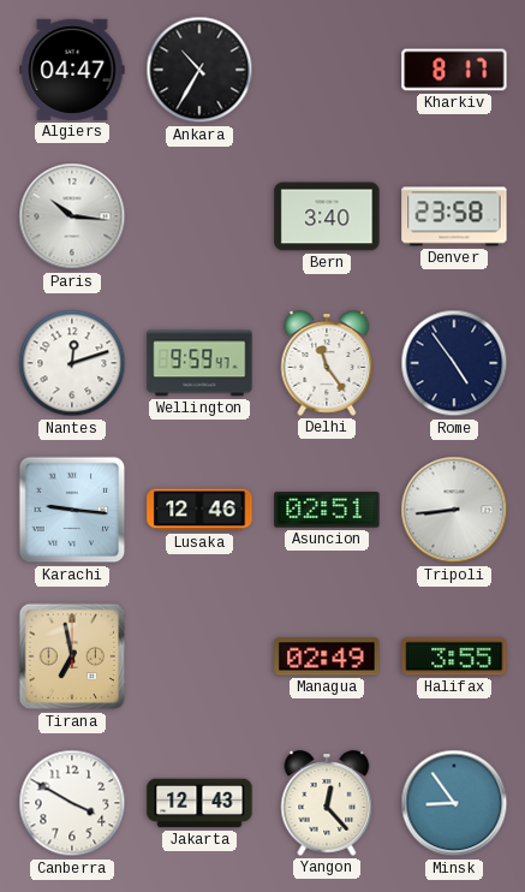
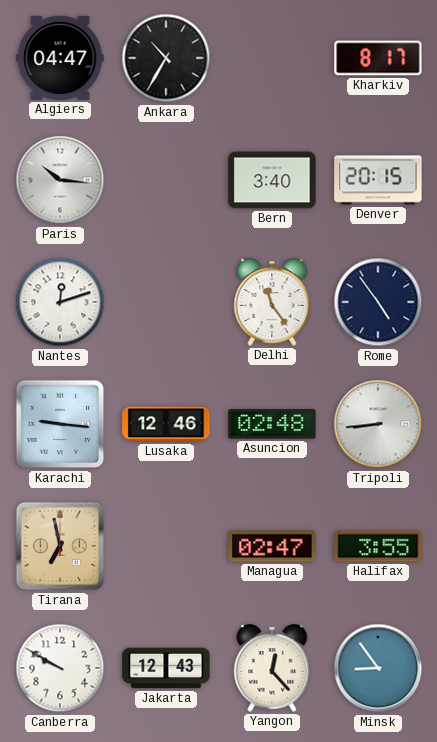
Denver: 23:58 -> 20:15 (378, 180)
Wellington: 9:59 -> none (199, 363)
Asuncion: 02:51 -> 02:48 (272, 424)
Managua: 02:49 -> 02:47 (272, 546)
Canberra: 3:50 -> 9:50 (60, 668)
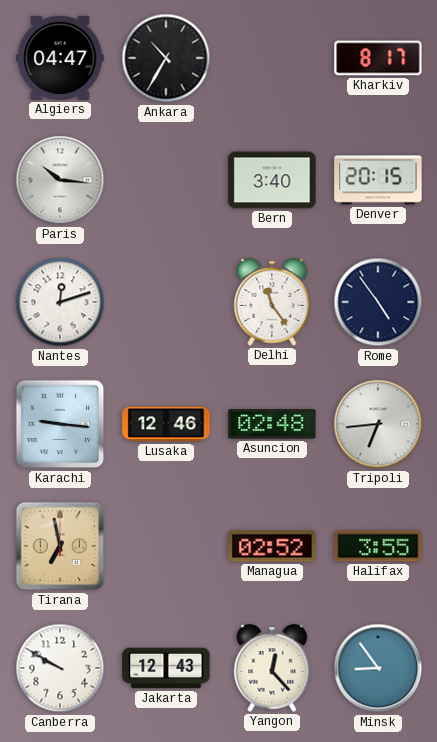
Tripoli: 8:44 -> 6:44 (378, 424)
Managua: 02:47 -> 02:52 (272, 546)
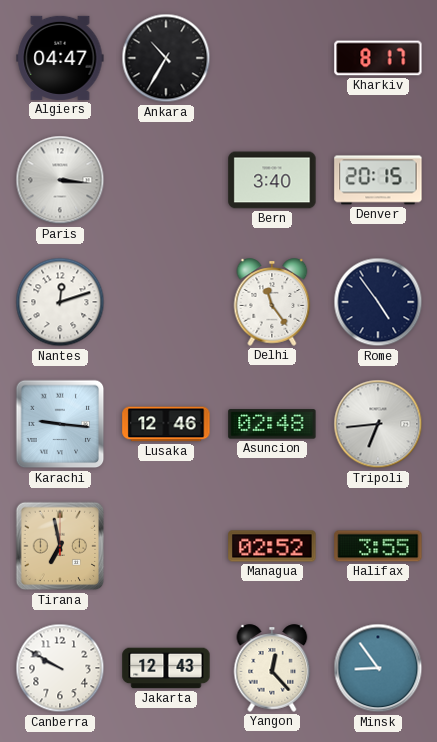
Paris: 10:16 -> 3:16 (60, 180)
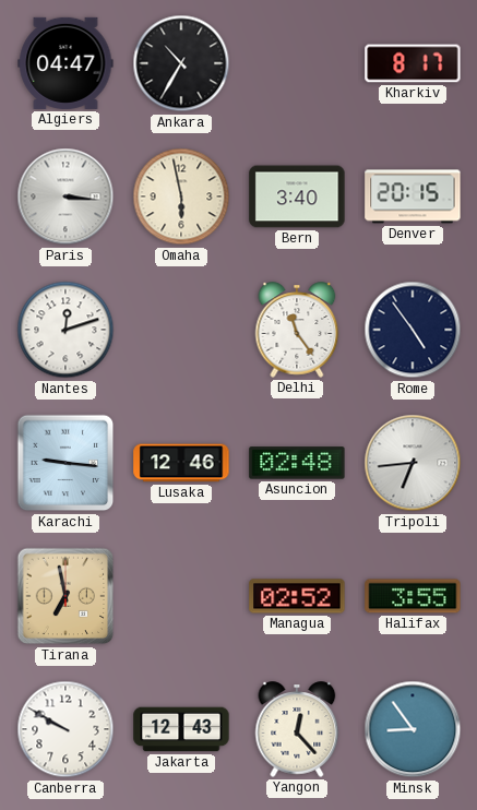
Omaha: none -> 5:58 (181, 196)
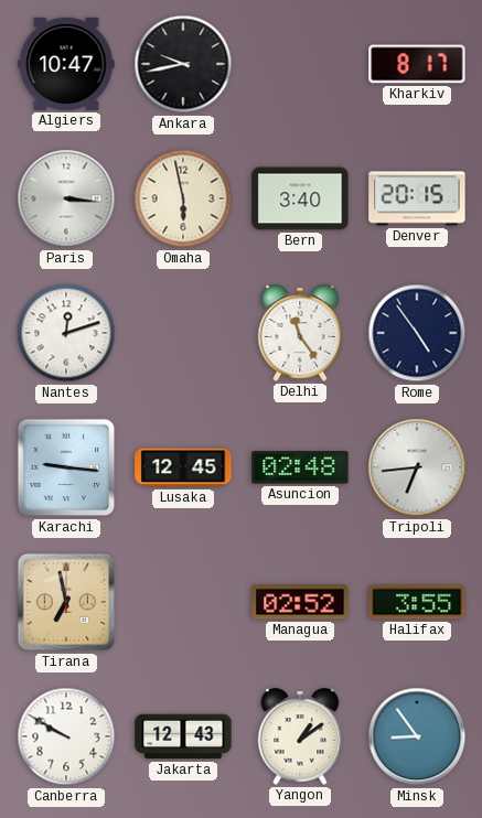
Algiers: 04:47 -> 10:47 (66, 64)
Ankara: 10:35 -> 9:43 (183, 64)
Lusaka: 12:46 -> 12:45 (183, 467)
Yangon: 12:23 -> 1:09 (300, 736)
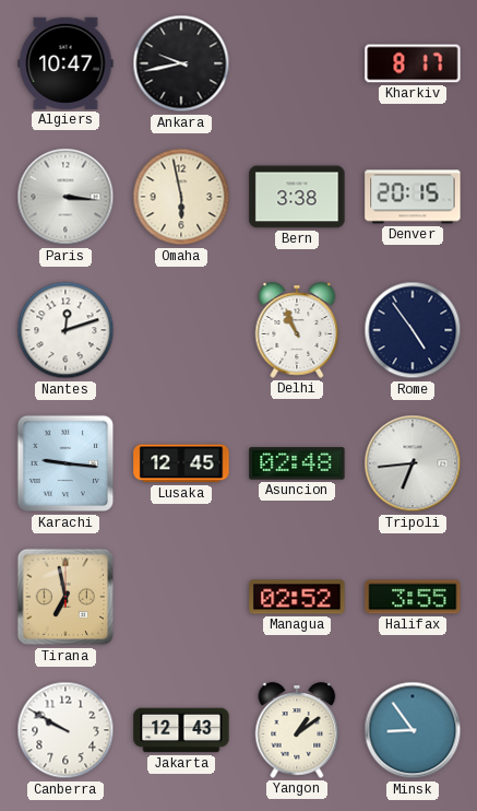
Bern: 3:40 -> 3:38 (297, 197)
Delhi: 11:24 -> 10:56 (297, 330)
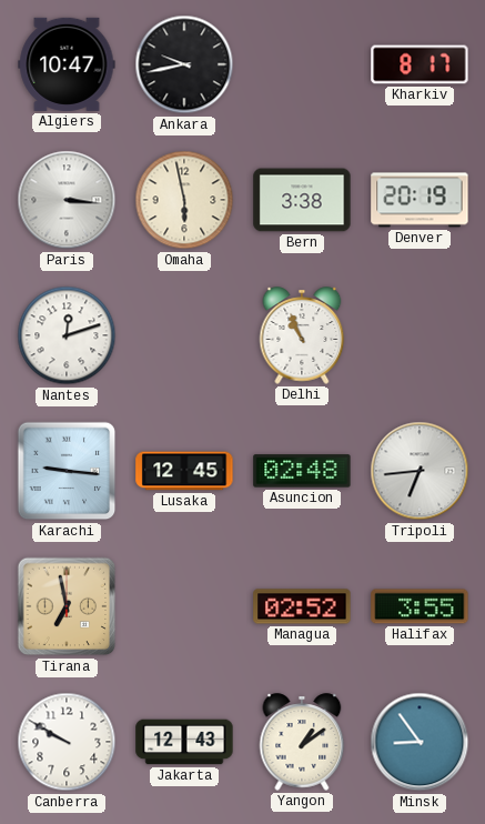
Denver: 20:15 -> 20:19 (420, 200)
Rome: 4:54 -> none (413, 330)
